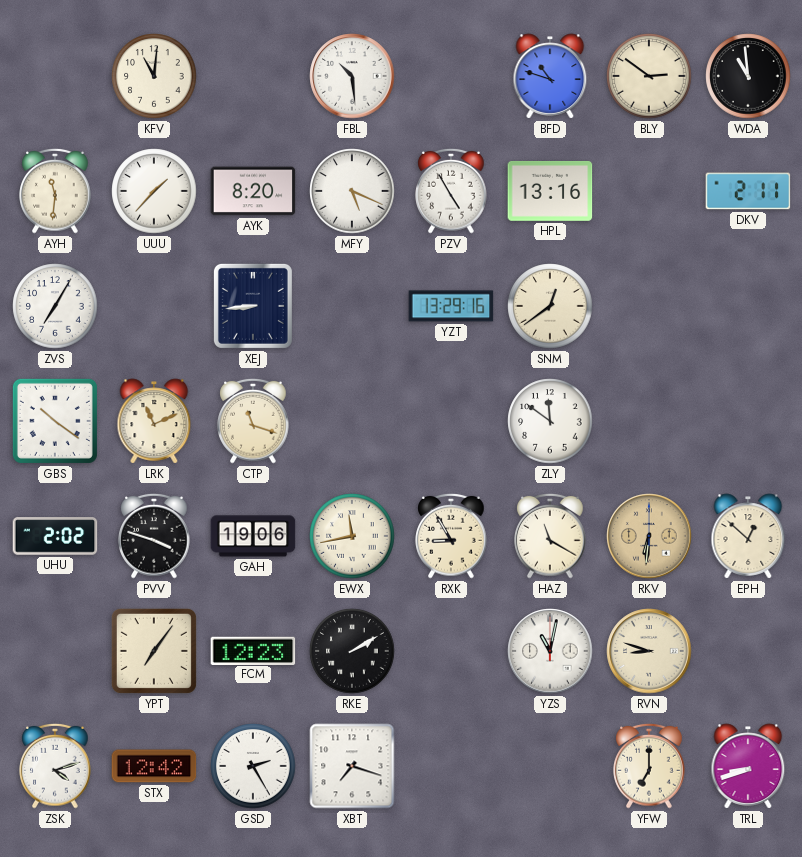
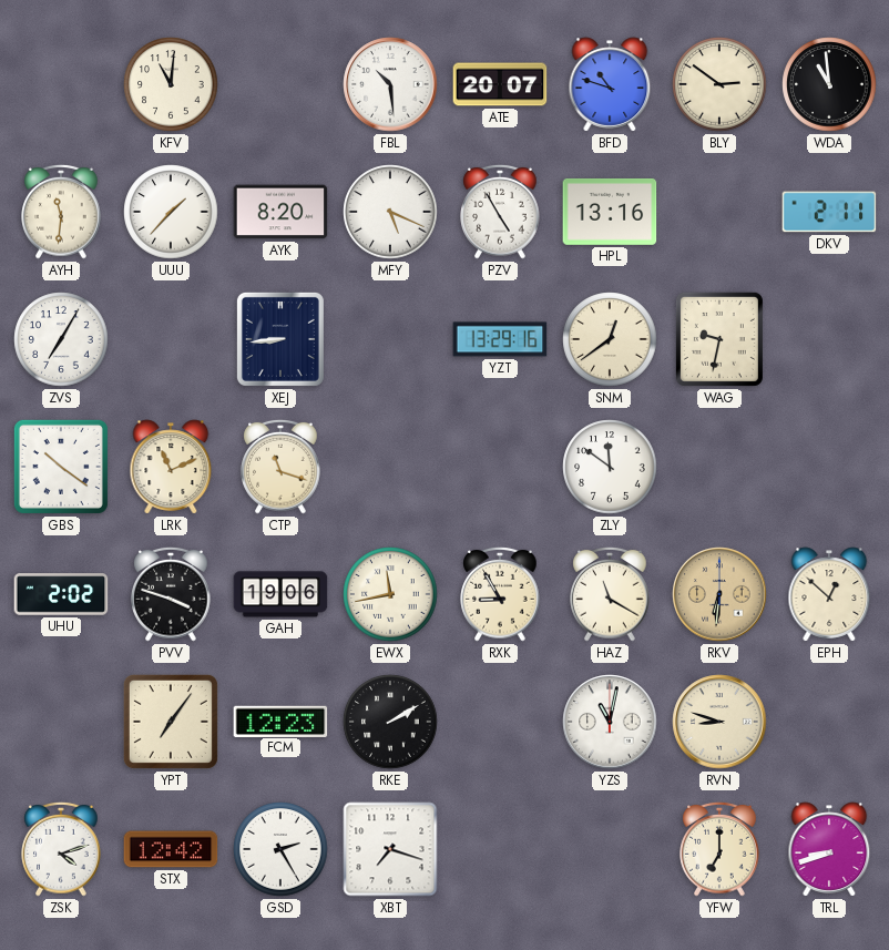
ATE: none -> 20:07 (500, 84)
WAG: none -> 9:32 (719, 339)
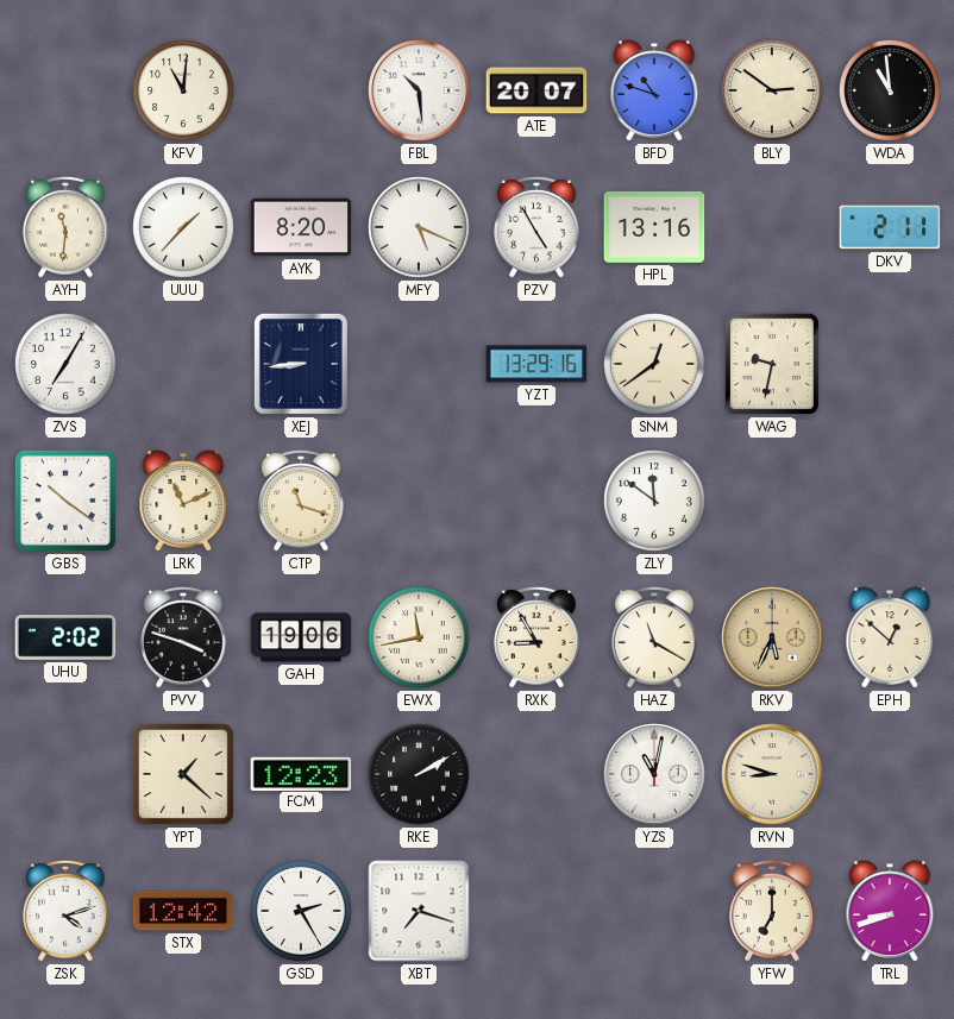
RKV: 6:31 -> 5:34 (772, 637)
YPT: 7:06 -> 1:22 (183, 774)
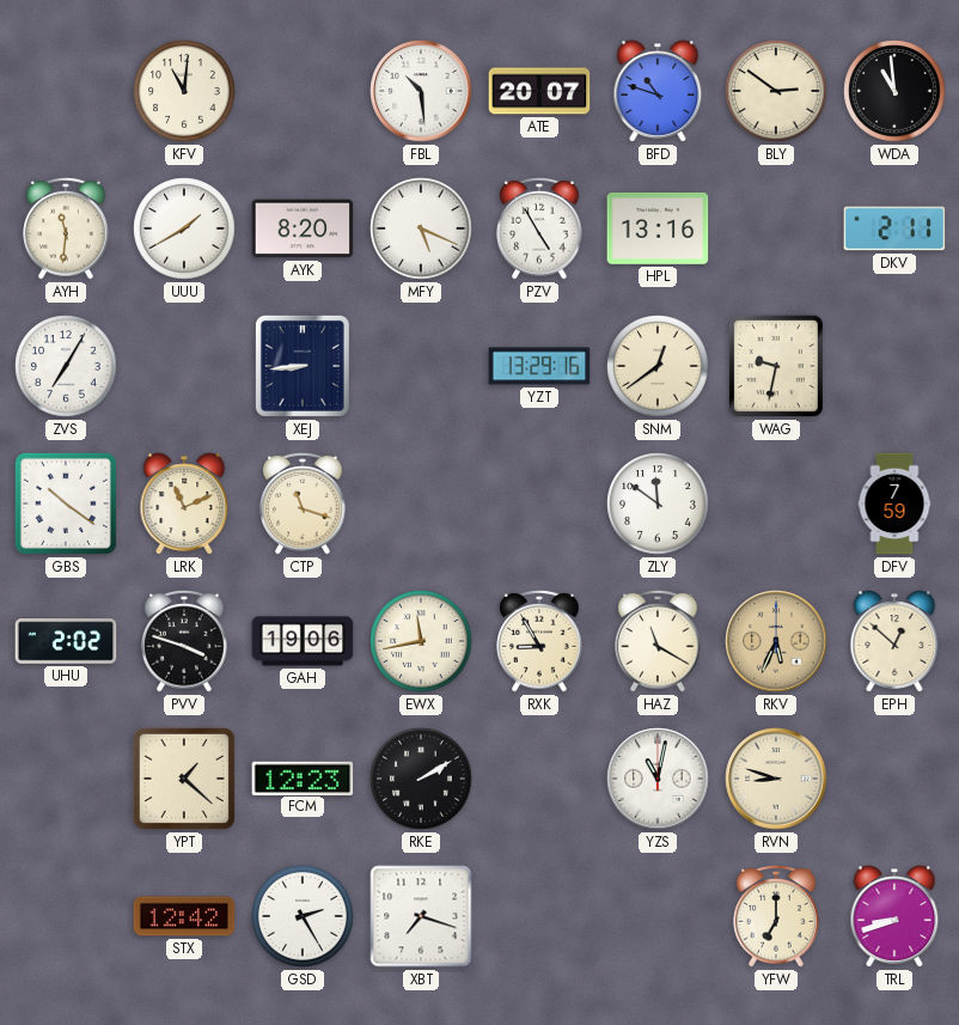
UUU: 1:37 -> 1:40 (184, 228)
DFV: none -> 7:59 (894, 504)
ZSK: 4:12 -> none (65, 911)
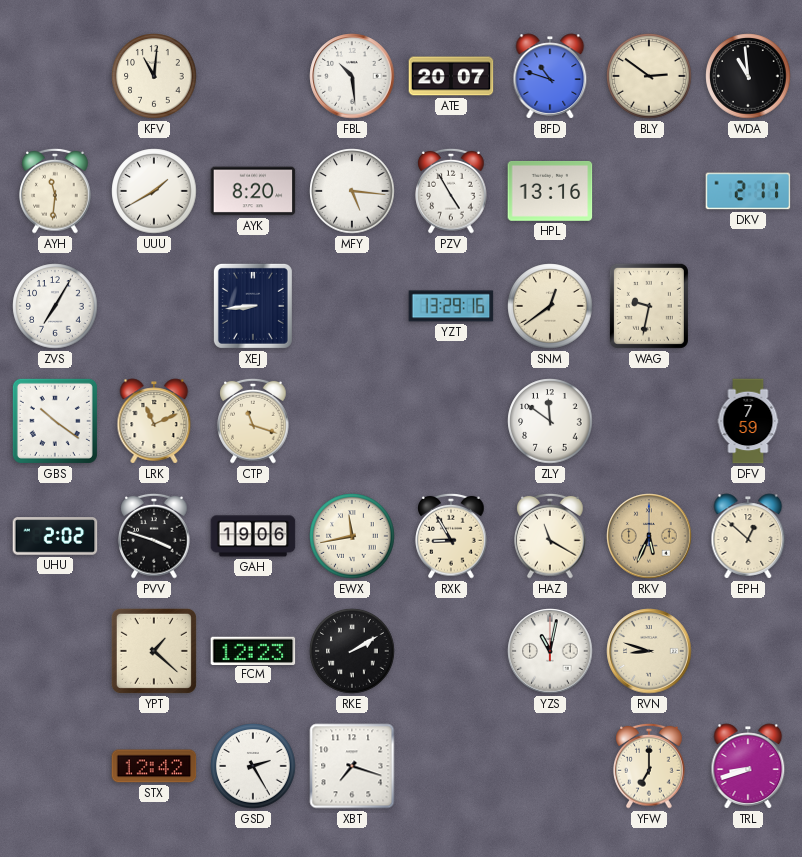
MFY: 5:19 -> 5:16 (352, 191)
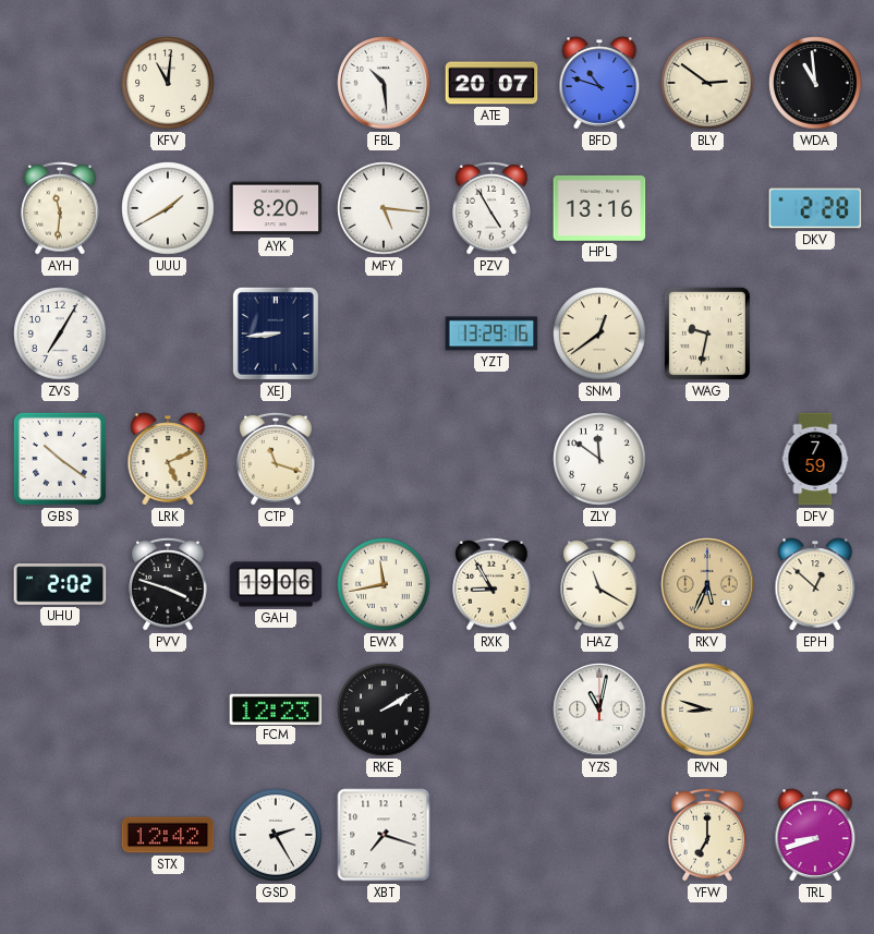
DKV: 2:11 -> 2:28 (815, 208)
LRK: 11:11 -> 5:11 (168, 459)
YPT: 1:22 -> none (154, 651)
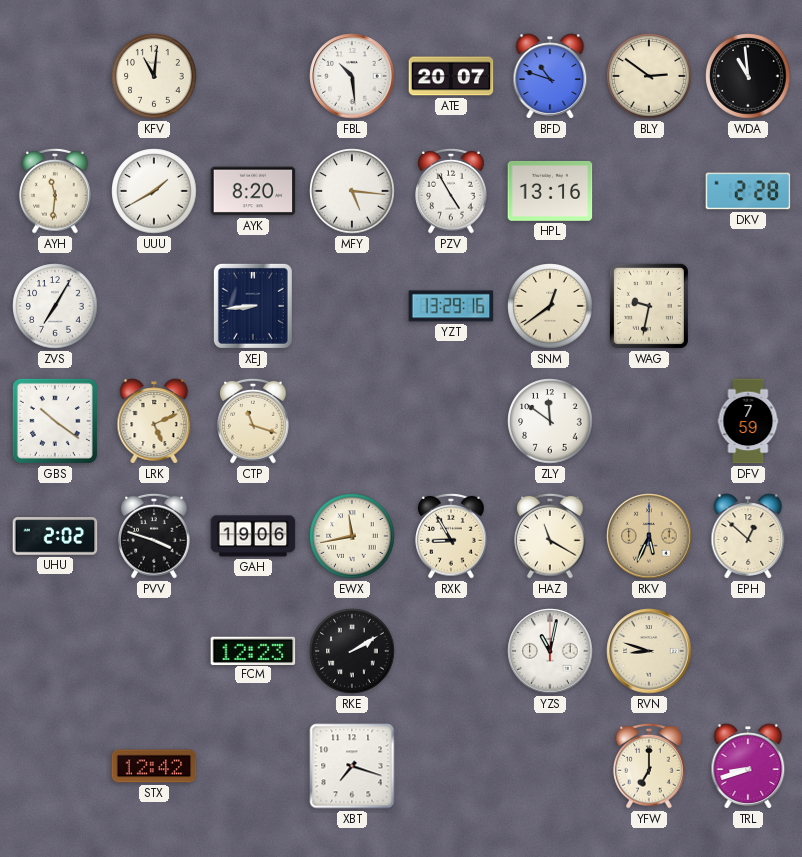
GSD: 2:25 -> none (276, 835)
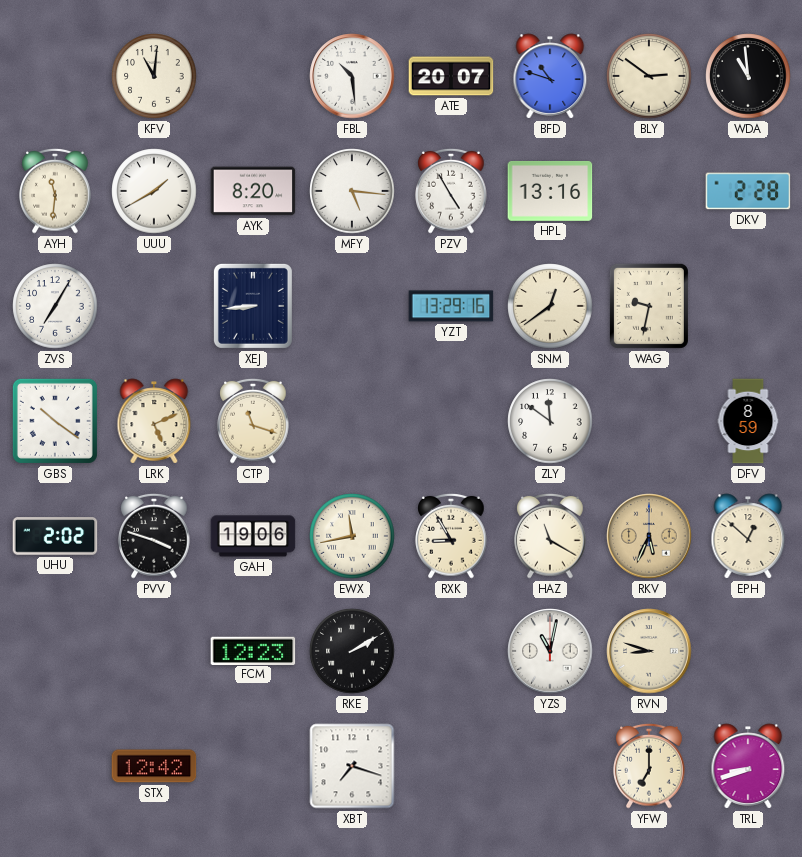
DFV: 7:59 -> 8:59 (748, 421)
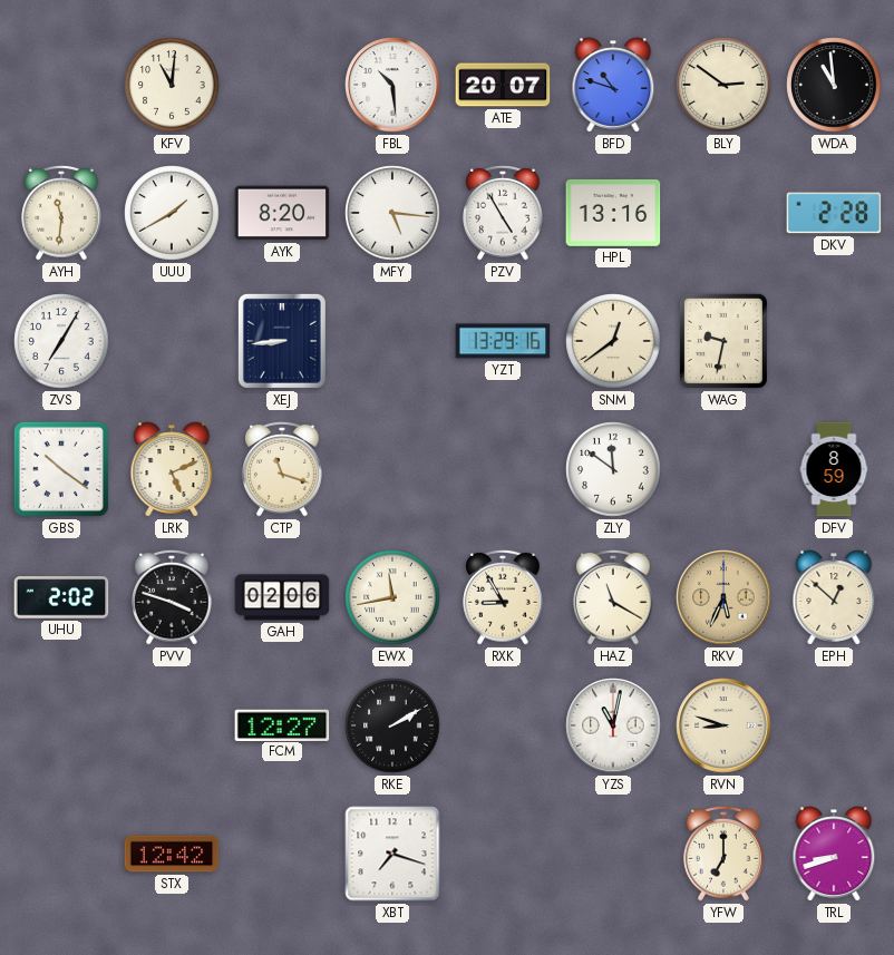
GAH: 19:06 -> 02:06 (282, 597)
FCM: 12:23 -> 12:27 (282, 724)
